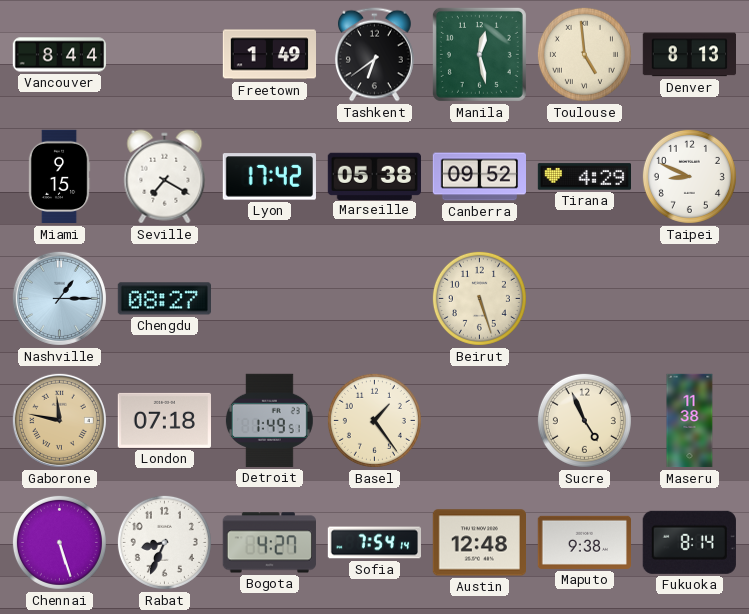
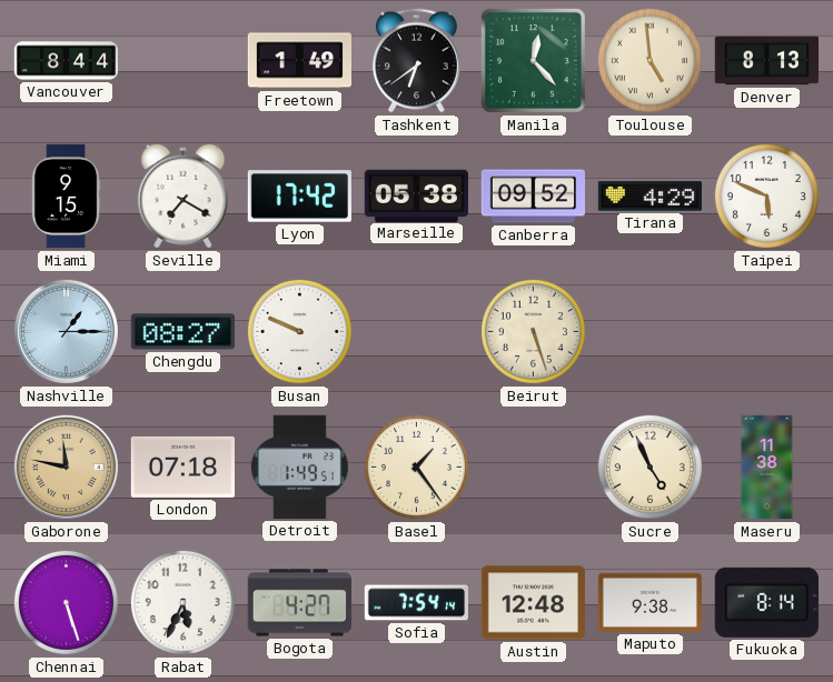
Manila: 12:28 -> 12:23 (533, 60)
Taipei: 8:49 -> 5:49 (766, 195)
Busan: none -> 9:49 (299, 331)
Rabat: 8:34 -> 5:34 (182, 602)
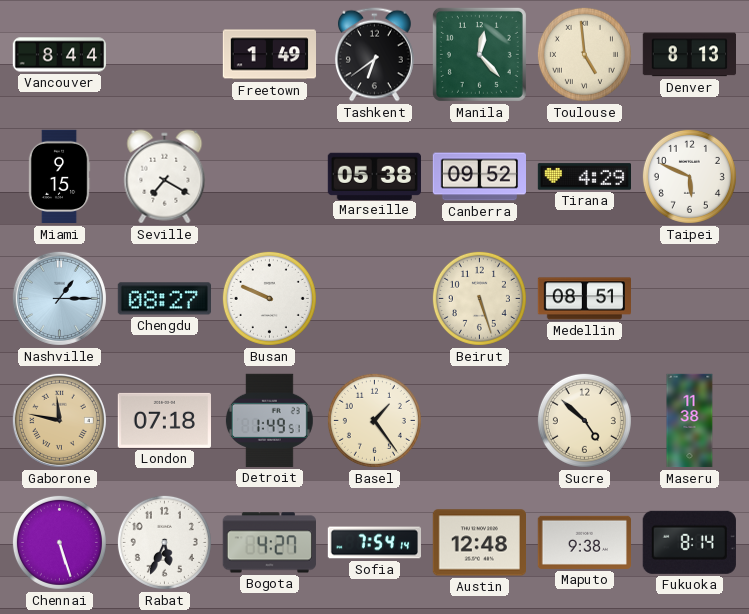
Lyon: 17:42 -> none (299, 197)
Medellin: none -> 08:51 (584, 299)
Sucre: 4:56 -> 4:52 (584, 420)
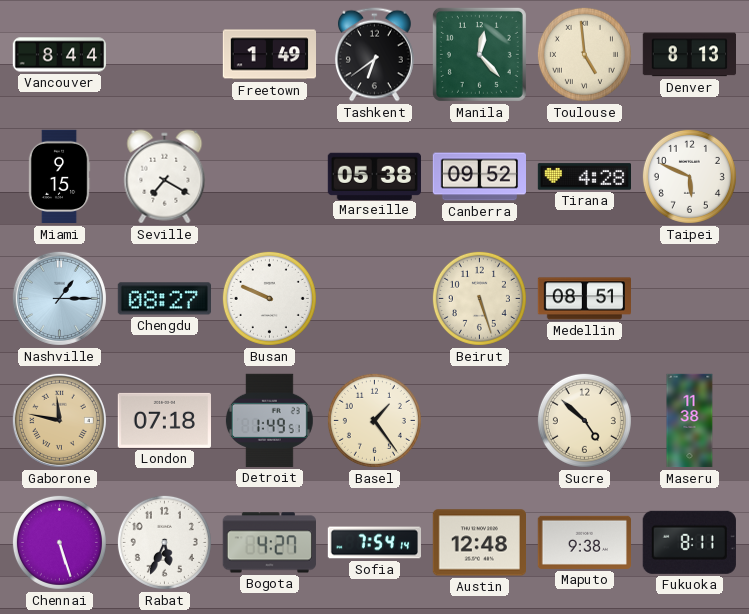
Tirana: 4:29 -> 4:28 (584, 177)
Fukuoka: 8:14 -> 8:11 (689, 542)
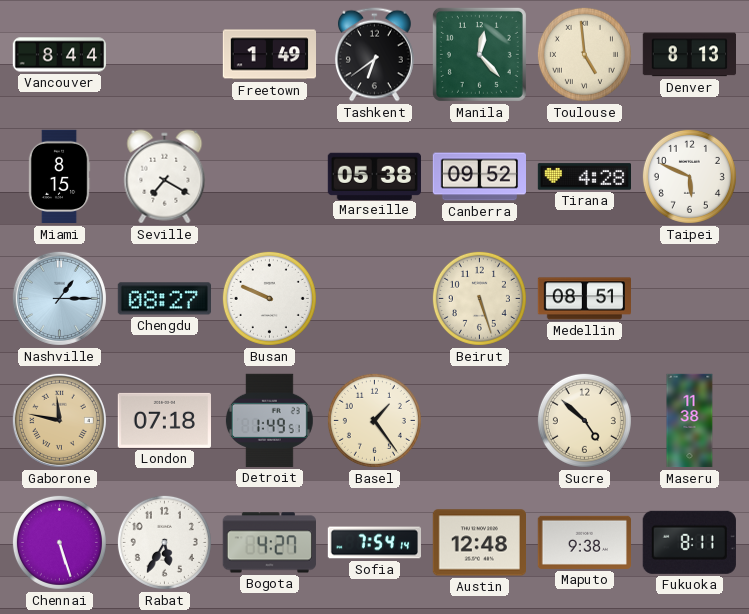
Miami: 9:15 -> 8:15 (59, 177)
Rabat: 5:34 -> 5:35 (164, 542)
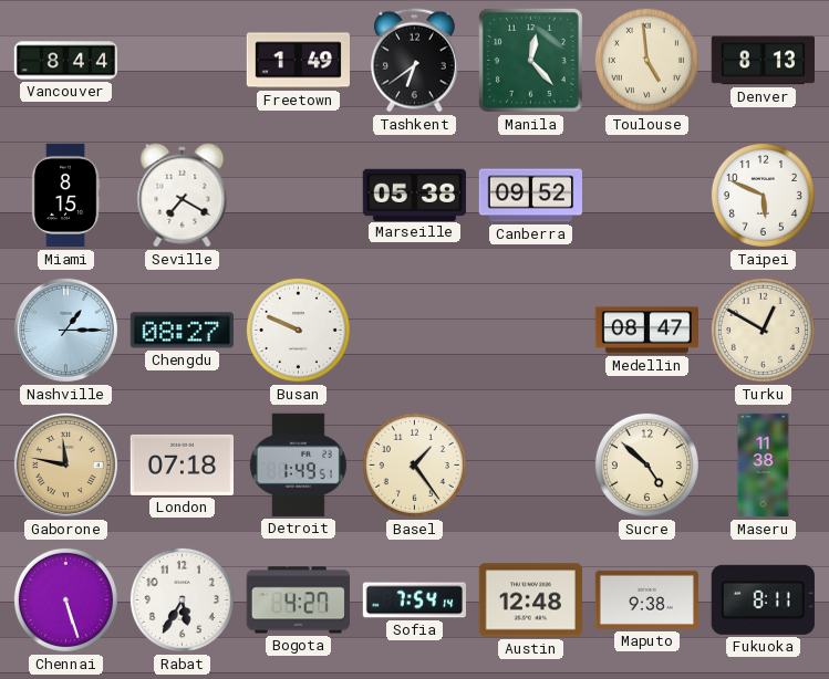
Tirana: 4:28 -> none (584, 177)
Beirut: 5:27 -> none (479, 298)
Medellin: 08:51 -> 08:47 (646, 331)
Turku: none -> 12:50 (763, 330)
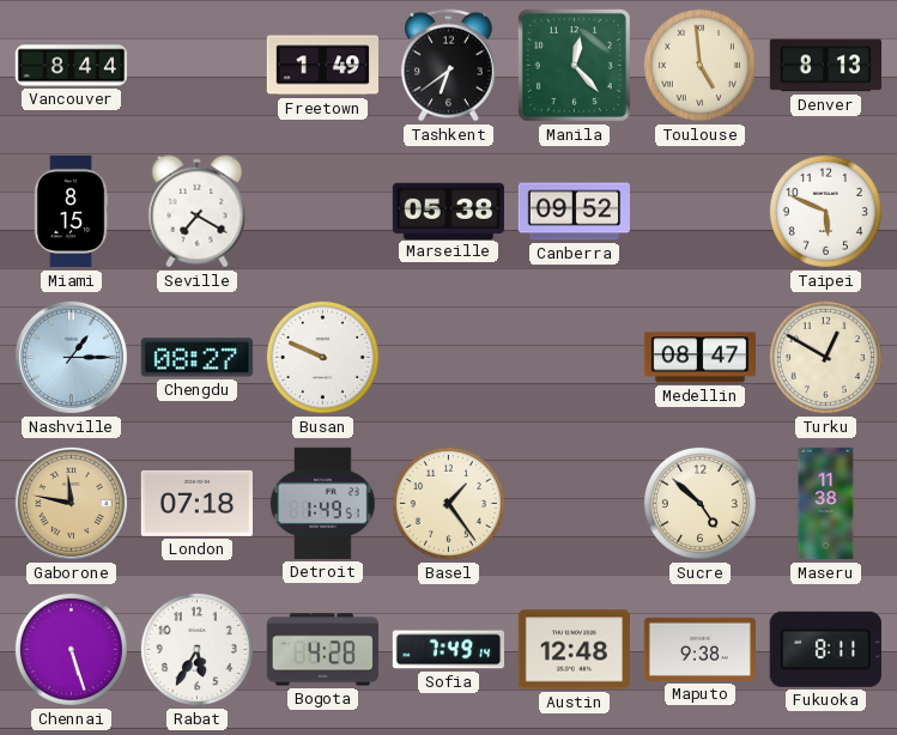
Bogota: 4:27 -> 4:28 (322, 650)
Sofia: 7:54 -> 7:49 (448, 650)
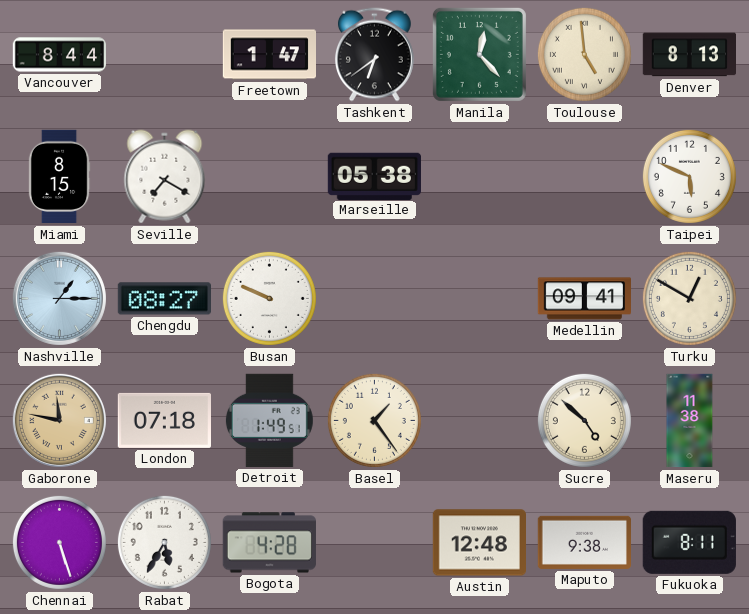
Freetown: 1:49 -> 1:47 (269, 55)
Canberra: 09:52 -> none (574, 212)
Medellin: 08:47 -> 09:41 (584, 299)
Sofia: 7:49 -> none (448, 650)
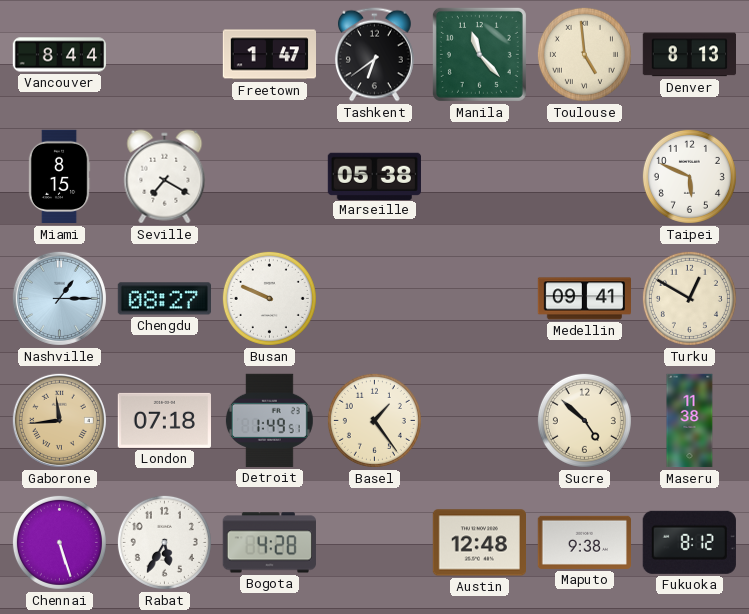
Manila: 12:23 -> 11:23 (479, 54)
Gaborone: 11:47 -> 11:44 (59, 420)
Fukuoka: 8:11 -> 8:12 (689, 542)
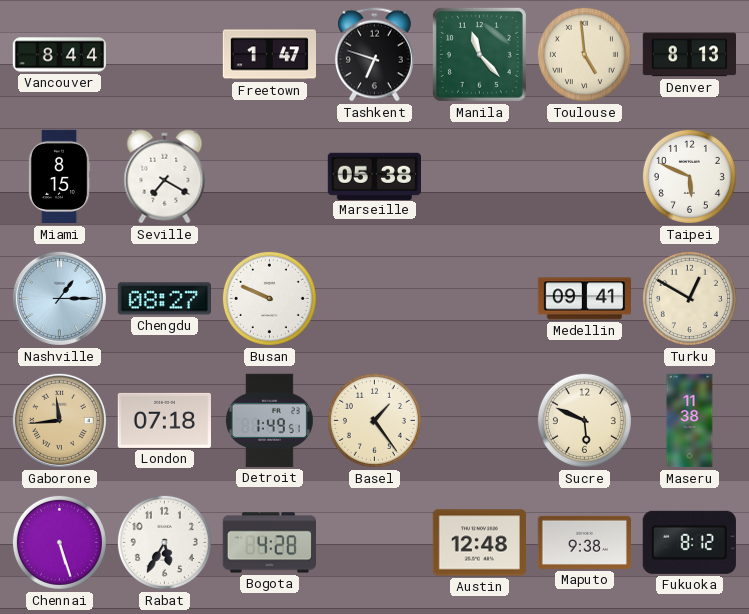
Tashkent: 6:39 -> 6:48 (375, 55)
Sucre: 4:52 -> 5:49 (584, 420)
